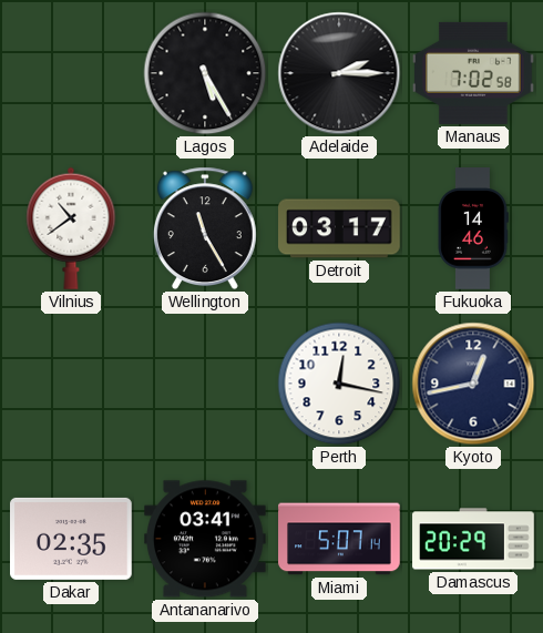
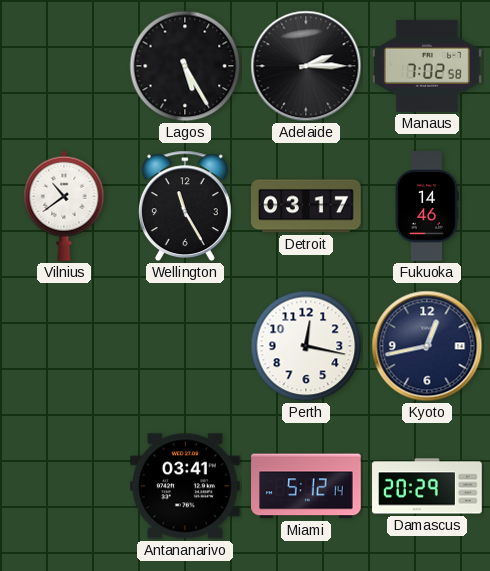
Dakar: 02:35 -> none (72, 539)
Miami: 5:07 -> 5:12 (306, 486)
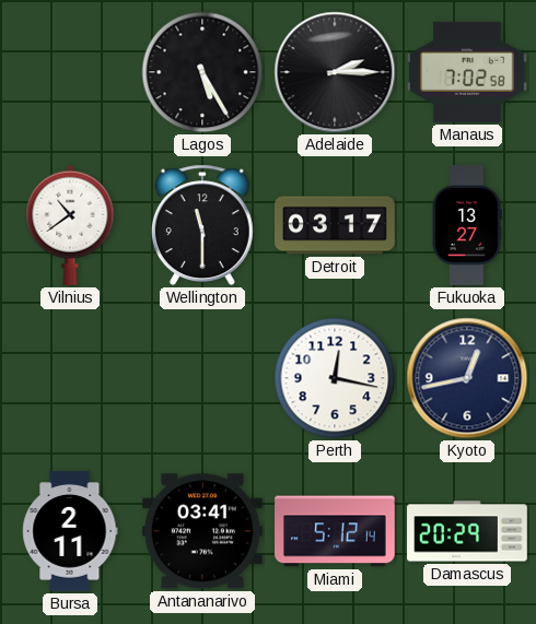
Wellington: 11:25 -> 11:30 (202, 225)
Fukuoka: 14:46 -> 13:27 (467, 225)
Bursa: none -> 2:11 (70, 531)
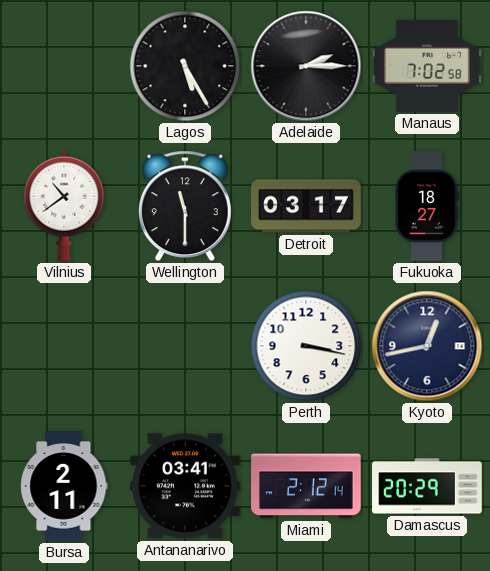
Fukuoka: 13:27 -> 18:27 (427, 206)
Perth: 12:17 -> 3:17 (306, 346)
Miami: 5:12 -> 2:12 (306, 486)
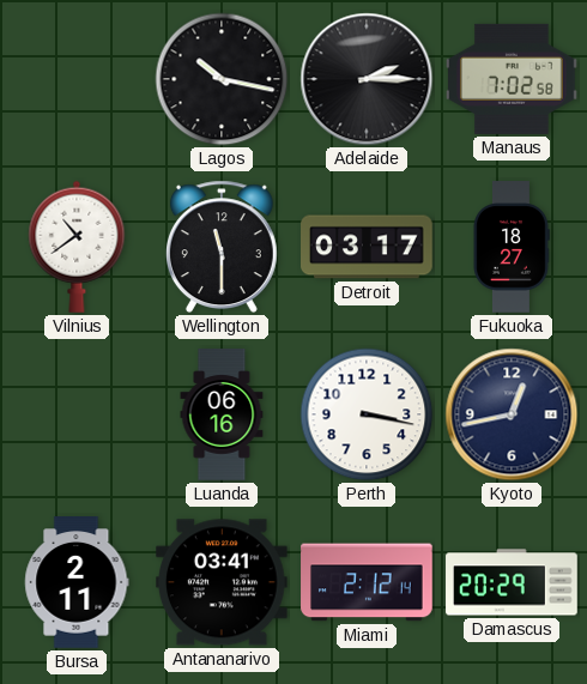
Lagos: 5:25 -> 10:17 (222, 79)
Luanda: none -> 06:16 (222, 414)
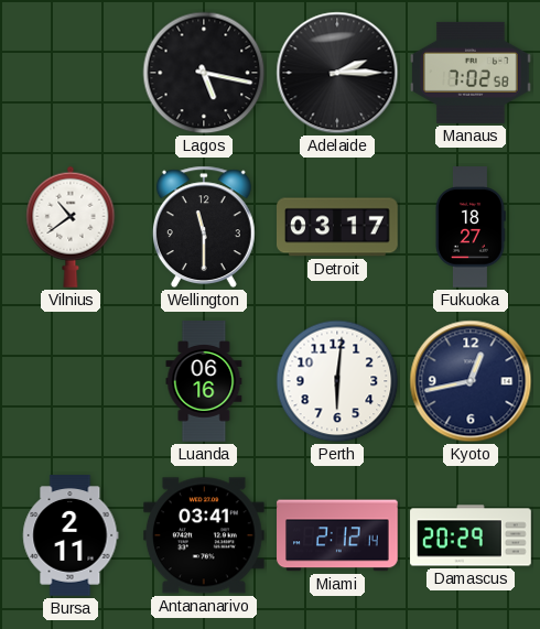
Lagos: 10:17 -> 5:17 (204, 73)
Perth: 3:17 -> 6:01 (337, 381)
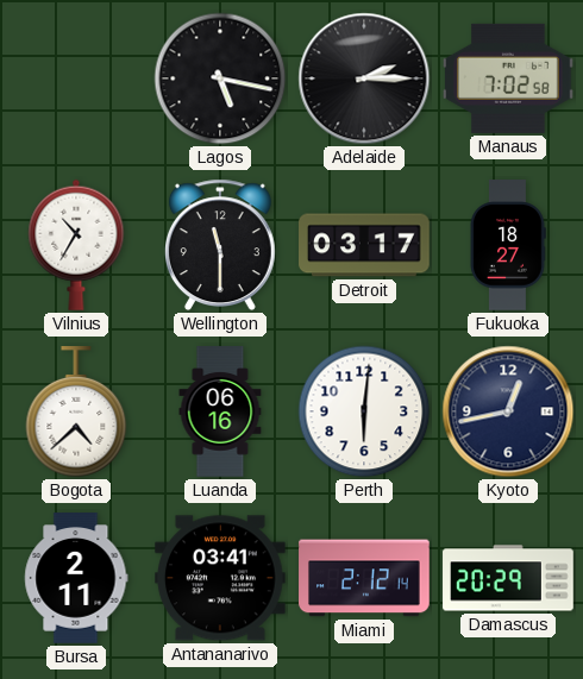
Vilnius: 10:39 -> 10:35 (76, 245)
Bogota: none -> 4:38 (76, 413)
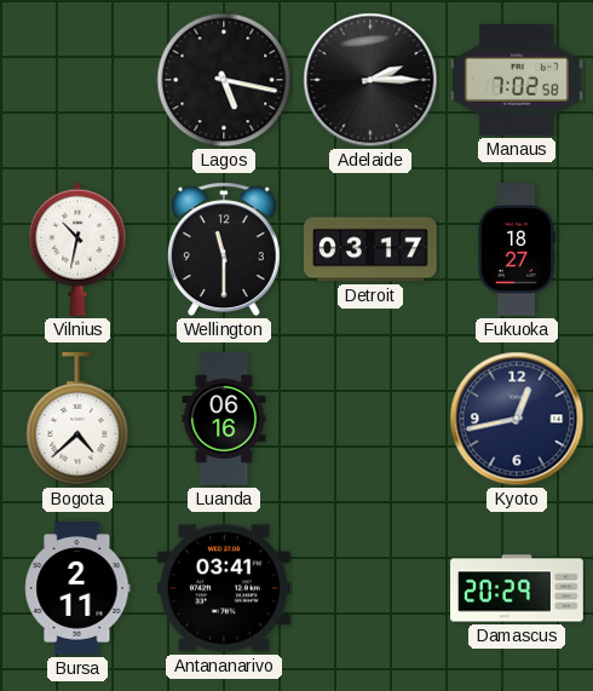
Vilnius: 10:35 -> 10:32 (77, 249)
Perth: 6:01 -> none (364, 411)
Miami: 2:12 -> none (364, 578)
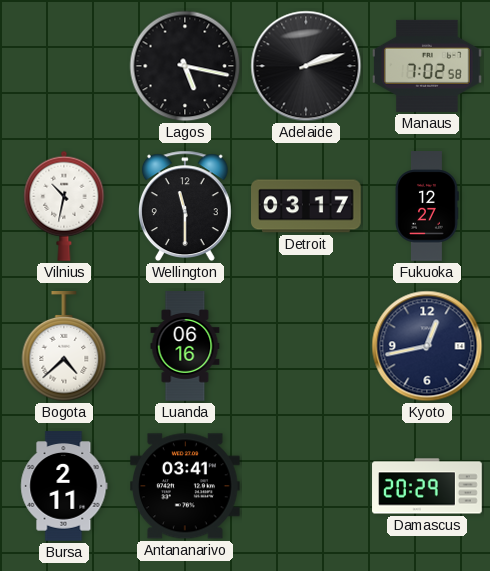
Adelaide: 2:15 -> 2:12 (306, 66)
Fukuoka: 18:27 -> 12:27 (427, 206)
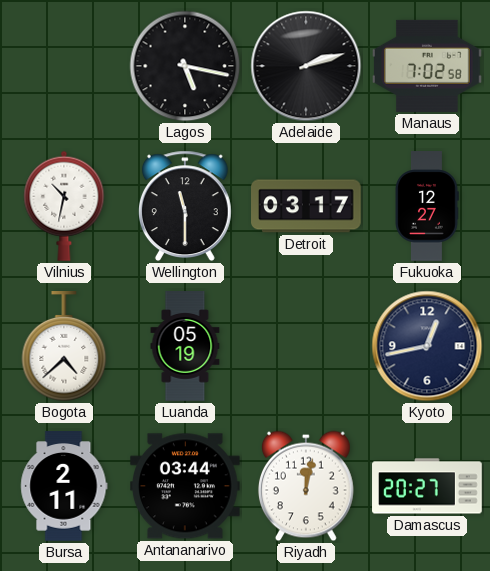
Luanda: 06:16 -> 05:19 (185, 346)
Antananarivo: 03:41 -> 03:44 (186, 486)
Riyadh: none -> 12:02 (306, 486)
Damascus: 20:29 -> 20:27 (427, 486)
